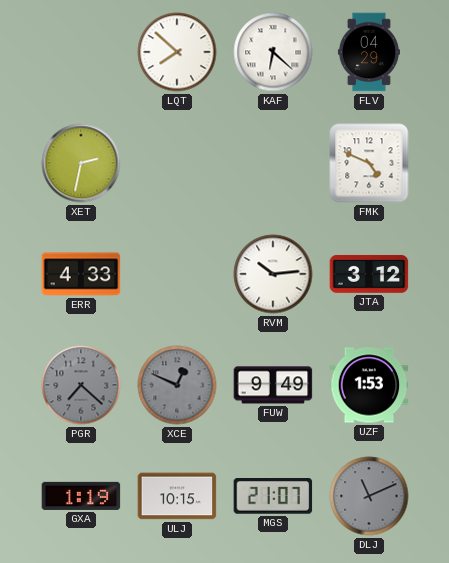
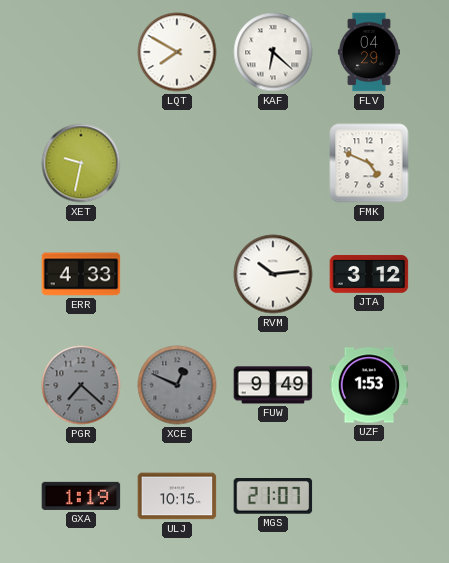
LQT: 7:52 -> 7:50 (177, 52)
XET: 2:32 -> 9:32 (81, 163)
DLJ: 11:11 -> none (369, 496)
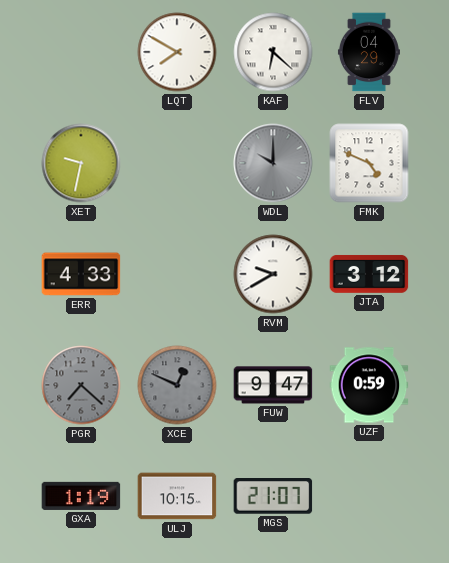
WDL: none -> 10:00 (273, 163)
RVM: 10:14 -> 9:40 (273, 274)
FUW: 9:49 -> 9:47 (273, 385)
UZF: 1:53 -> 0:59 (369, 385)
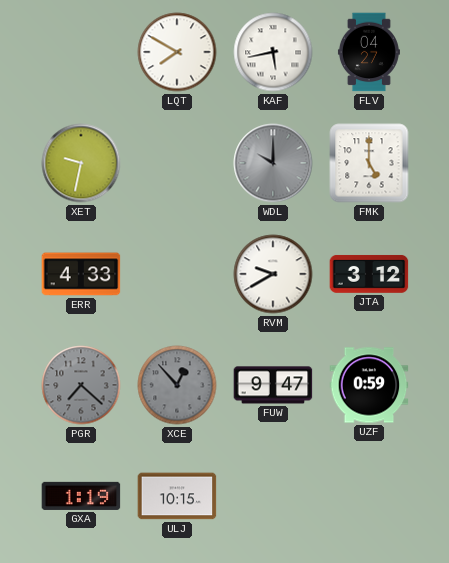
KAF: 6:22 -> 5:43 (273, 52)
FLV: 04:29 -> 04:27 (369, 52)
FMK: 4:49 -> 5:00 (369, 163)
XCE: 12:49 -> 12:53 (177, 385)
MGS: 21:07 -> none (273, 497)
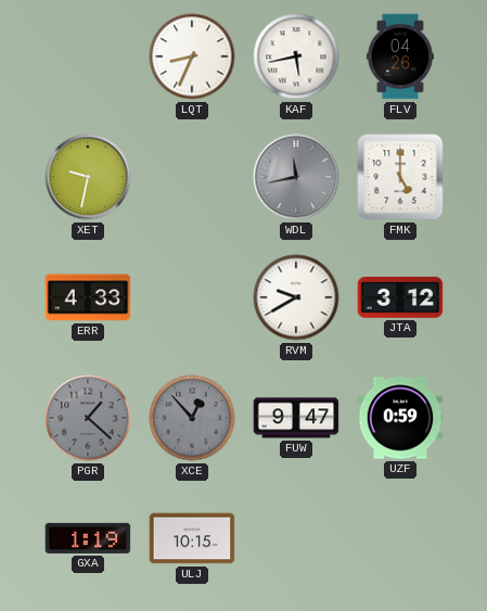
LQT: 7:50 -> 8:34 (192, 56)
FLV: 04:27 -> 04:26 (400, 56)
WDL: 10:00 -> 11:43 (296, 177)
PGR: 7:22 -> 1:22 (88, 418)
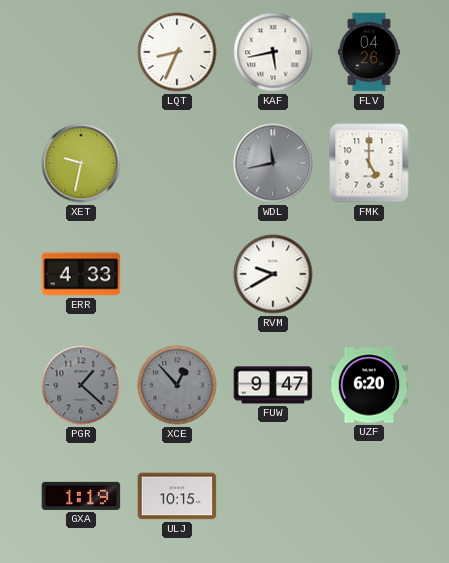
JTA: 3:12 -> none (400, 297)
UZF: 0:59 -> 6:20 (369, 385)
